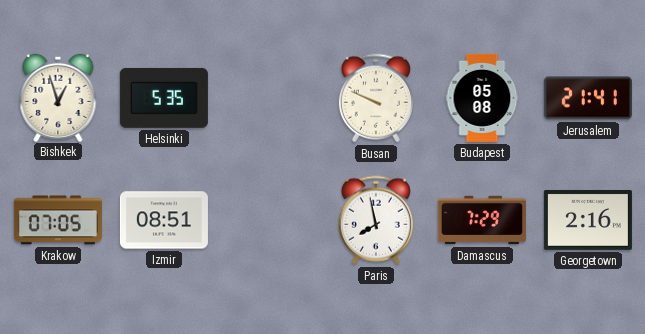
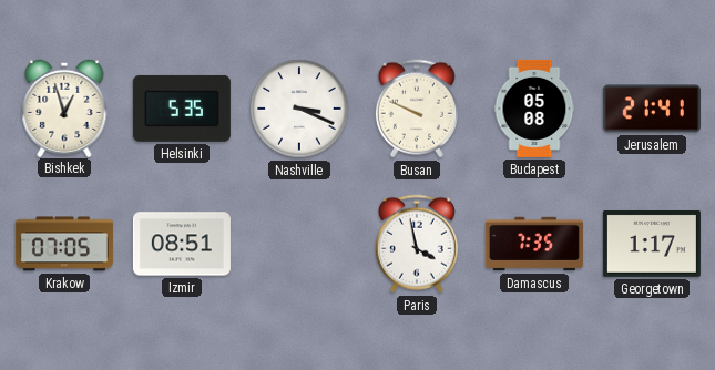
Nashville: none -> 3:19 (299, 109)
Paris: 7:58 -> 3:58 (417, 244)
Damascus: 7:29 -> 7:35 (534, 244)
Georgetown: 2:16 -> 1:17 (652, 244)
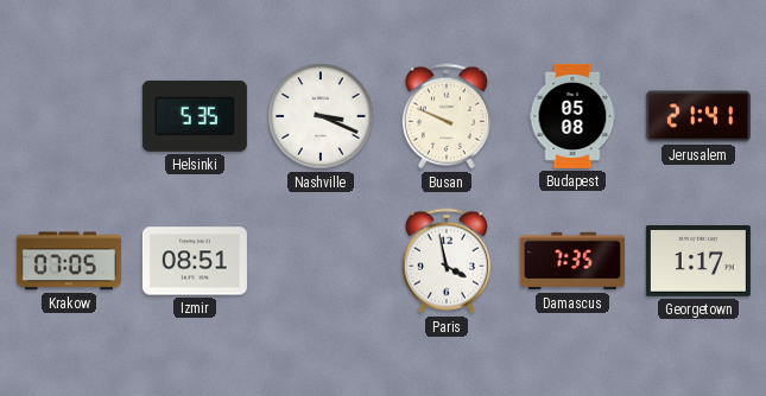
Bishkek: 12:57 -> none (64, 107)
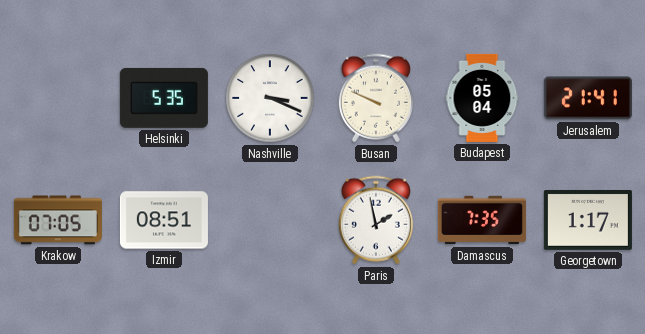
Budapest: 05:08 -> 05:04 (482, 98)
Paris: 3:58 -> 1:58 (376, 220)
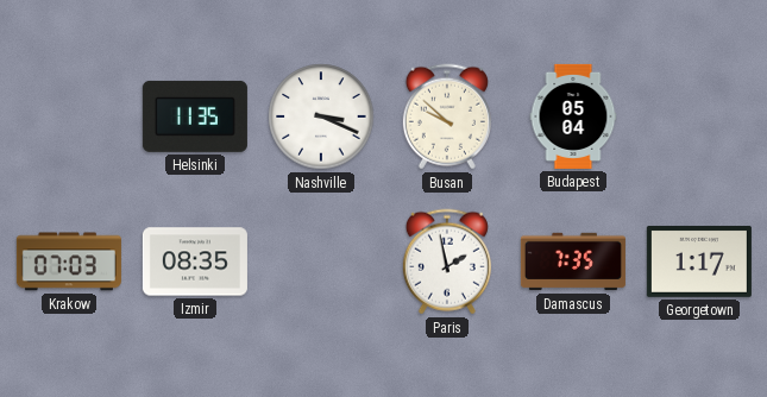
Helsinki: 5:35 -> 11:35 (195, 116)
Busan: 9:49 -> 9:52 (447, 116)
Jerusalem: 21:41 -> none (588, 98)
Krakow: 07:05 -> 07:03 (69, 261)
Izmir: 08:51 -> 08:35 (195, 261)
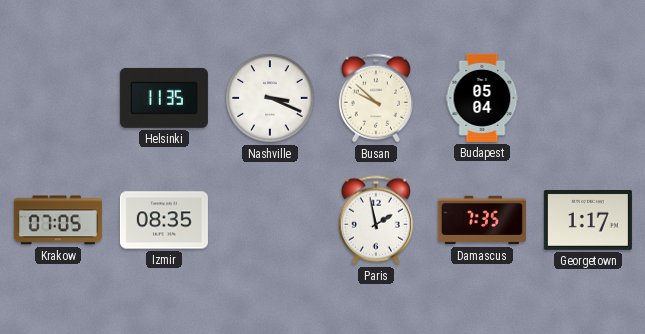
Krakow: 07:03 -> 07:05 (58, 220)
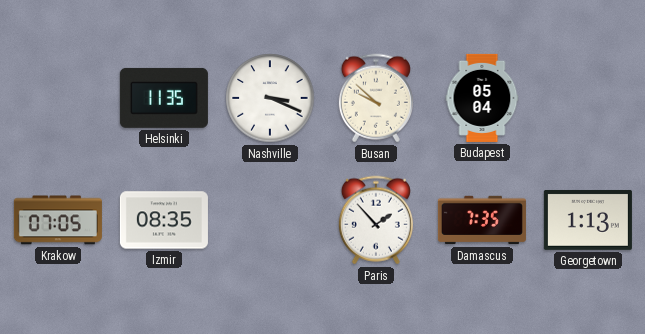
Paris: 1:58 -> 1:53 (376, 220)
Georgetown: 1:17 -> 1:13 (588, 220)
